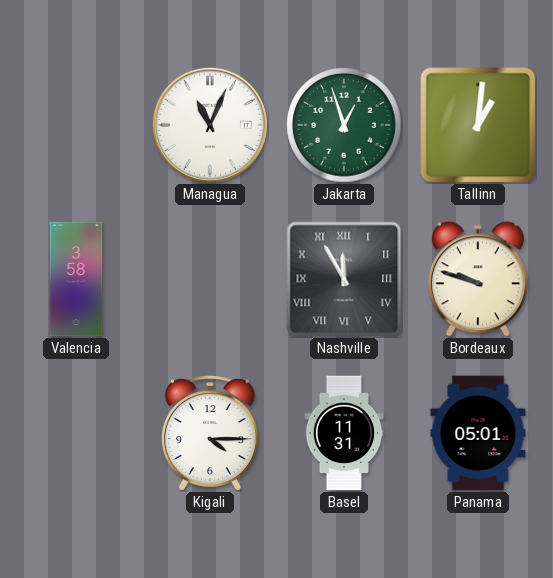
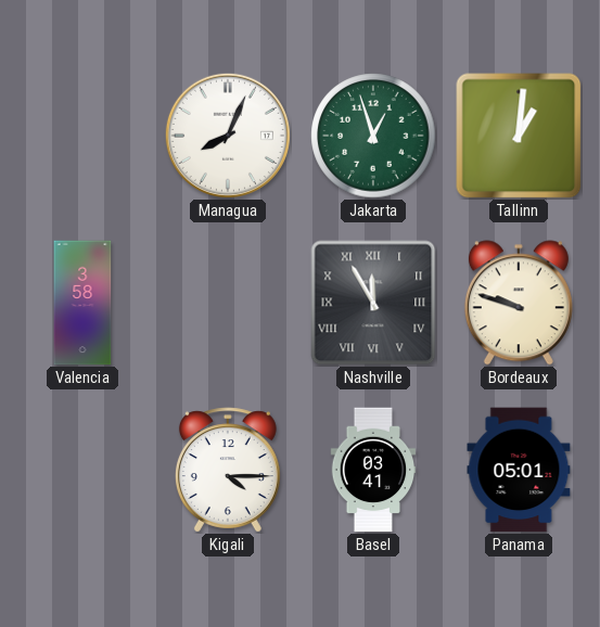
Managua: 11:04 -> 8:04 (228, 136)
Basel: 11:31 -> 03:41 (373, 470)
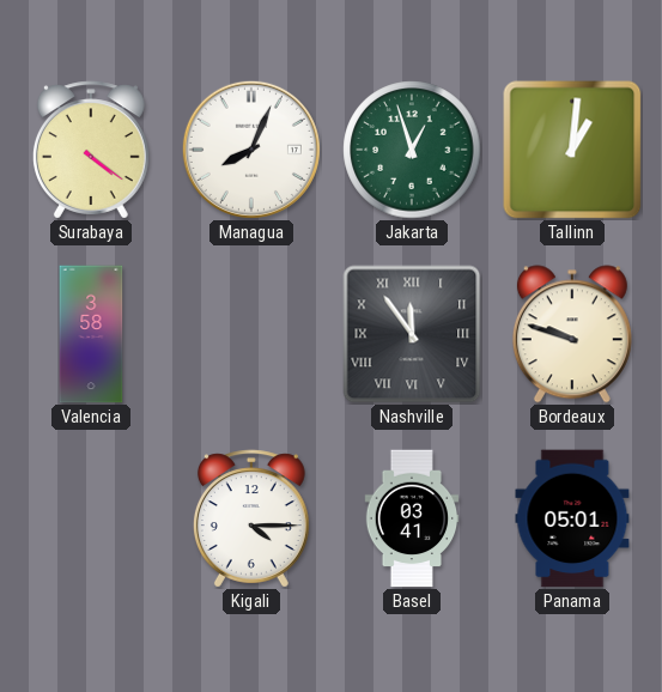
Surabaya: none -> 4:21 (91, 150)
Nashville: 11:55 -> 11:54 (412, 334)
